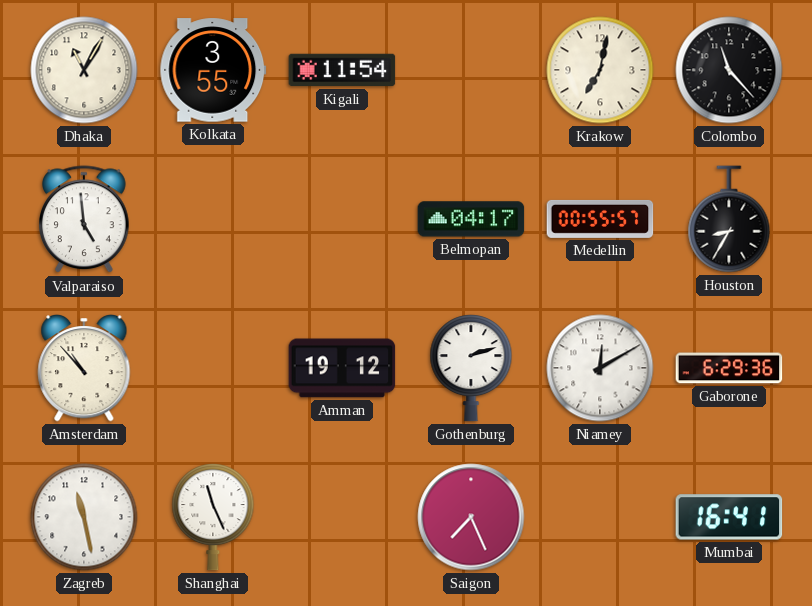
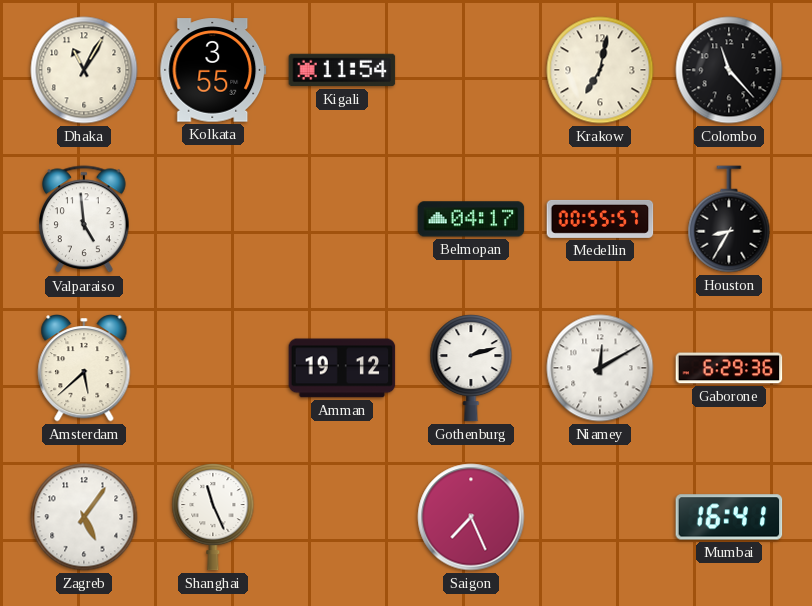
Amsterdam: 10:53 -> 5:38 (84, 369)
Zagreb: 11:28 -> 5:06 (84, 517)
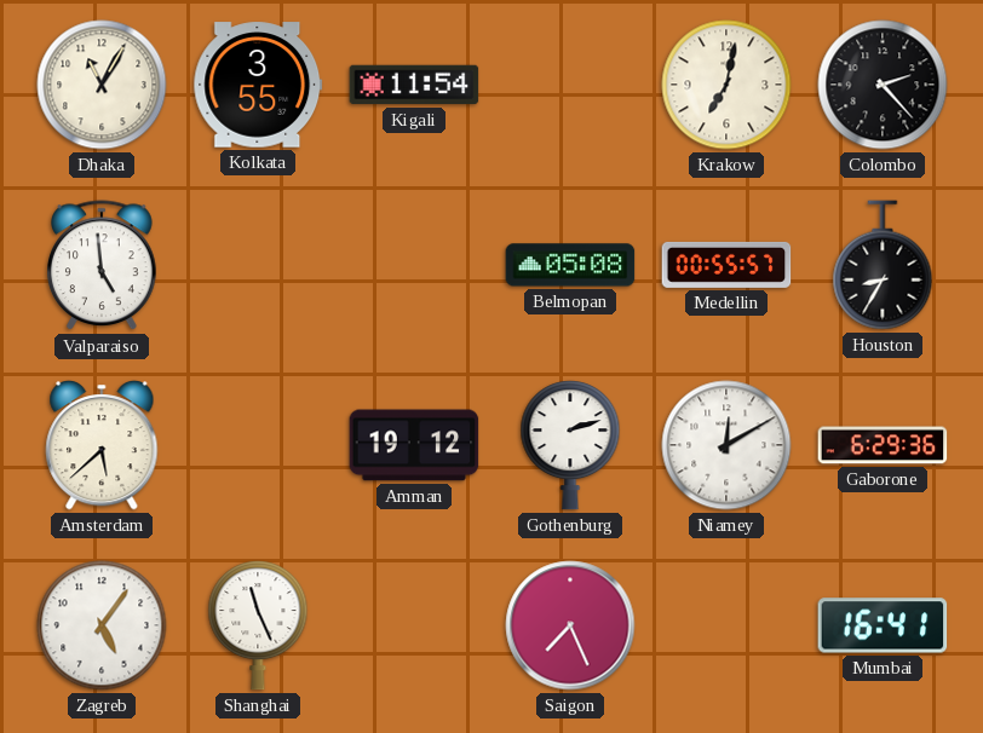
Colombo: 11:23 -> 2:23 (883, 85)
Belmopan: 04:17 -> 05:08 (570, 265)
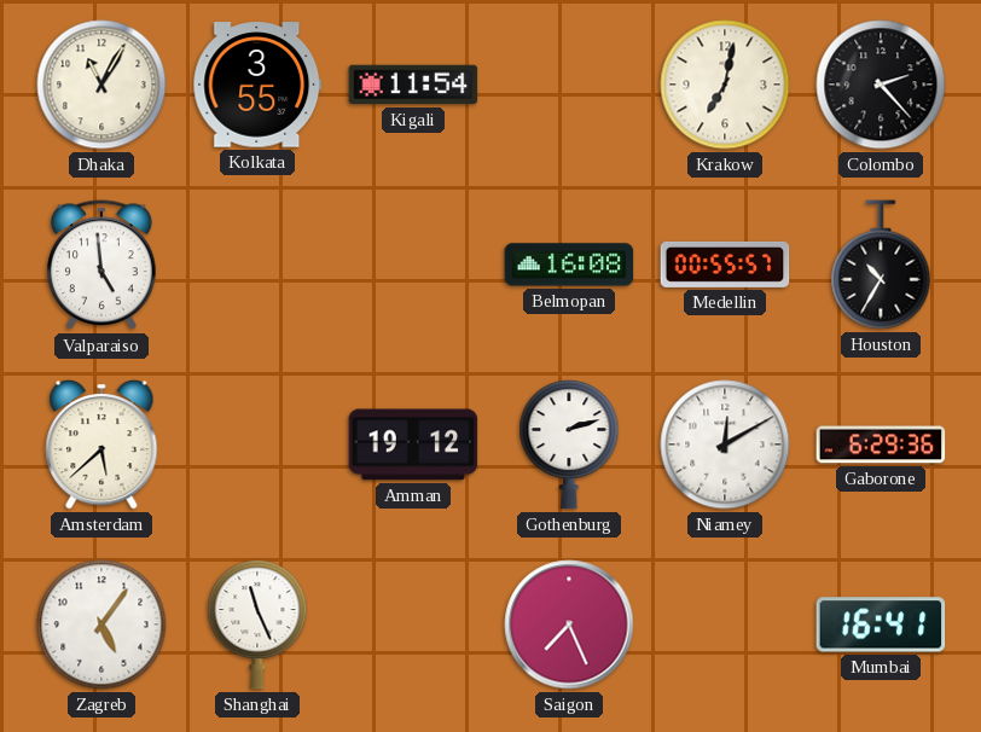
Belmopan: 05:08 -> 16:08 (569, 265)
Houston: 8:35 -> 10:35 (881, 265)
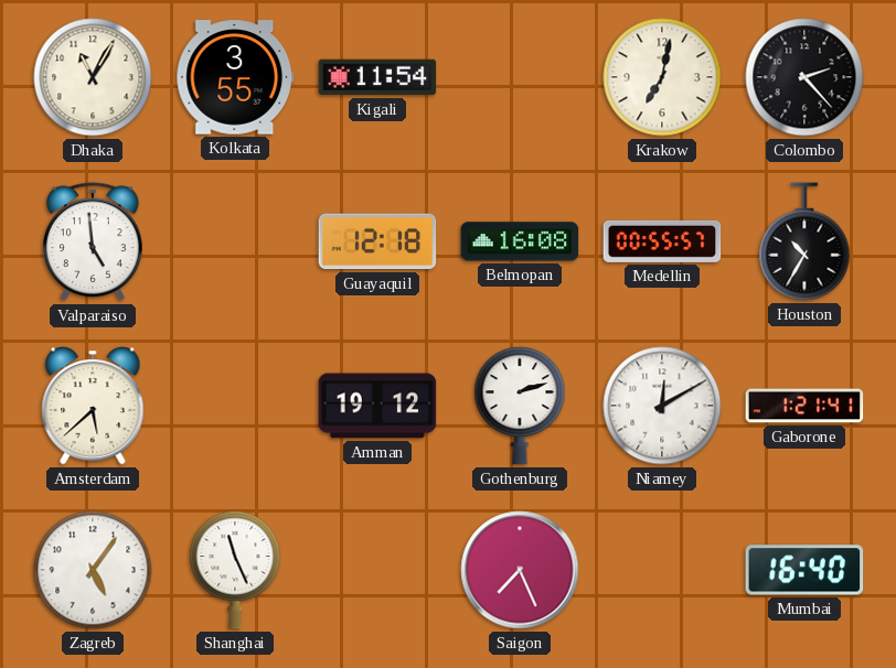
Guayaquil: none -> 12:18 (377, 241)
Gaborone: 6:29 -> 1:21 (804, 406)
Mumbai: 16:41 -> 16:40 (804, 570)
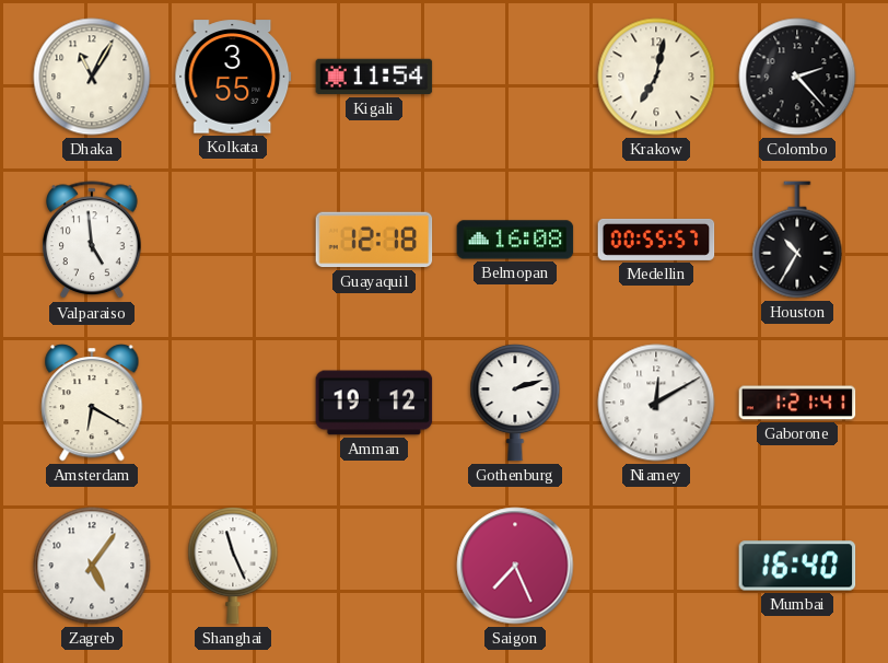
Amsterdam: 5:38 -> 6:20 (92, 404)
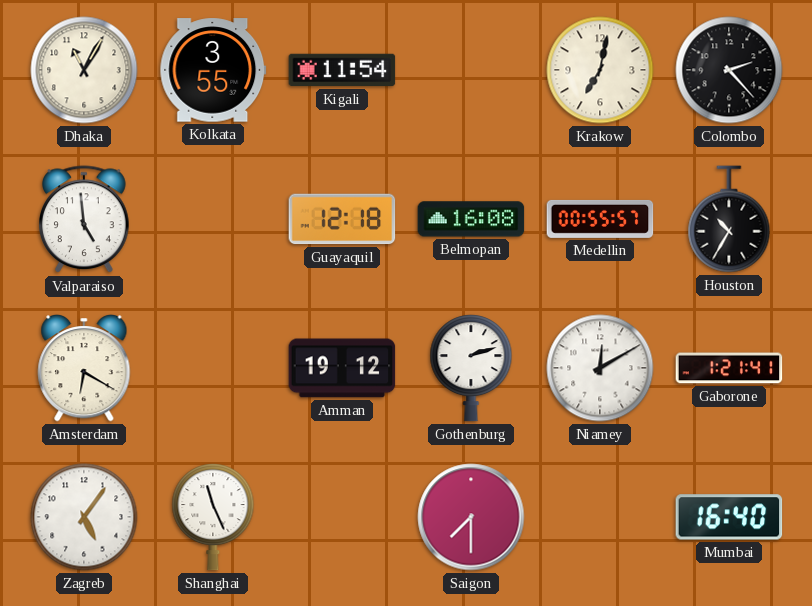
Saigon: 7:26 -> 7:30 (471, 517)
